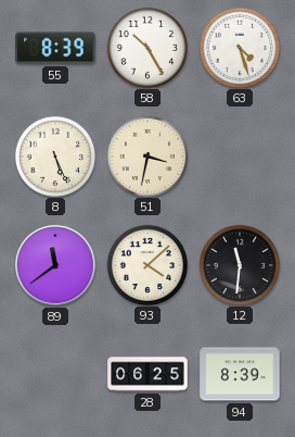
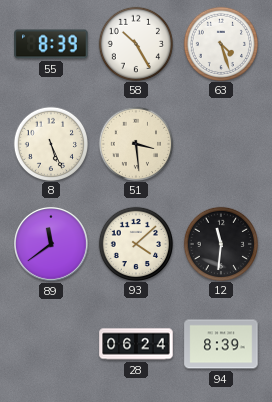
51: 3:32 -> 3:29 (135, 143)
28: 06:25 -> 06:24 (136, 344)
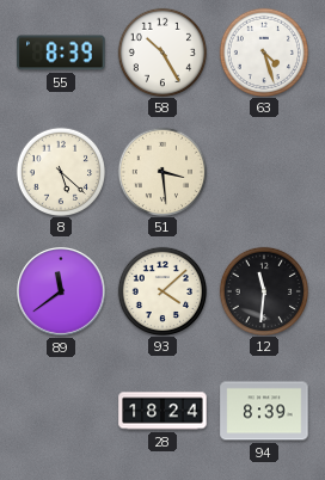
8: 5:26 -> 5:22 (60, 171)
28: 06:24 -> 18:24 (162, 411)
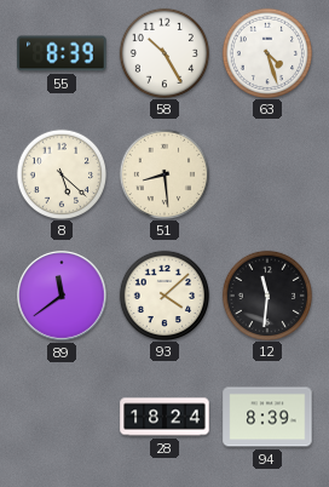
51: 3:29 -> 8:29 (163, 173)
